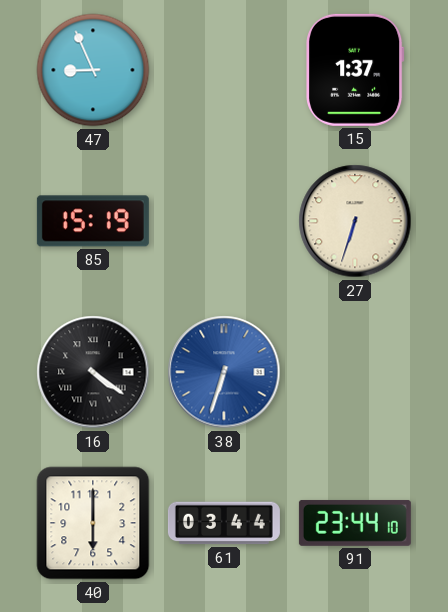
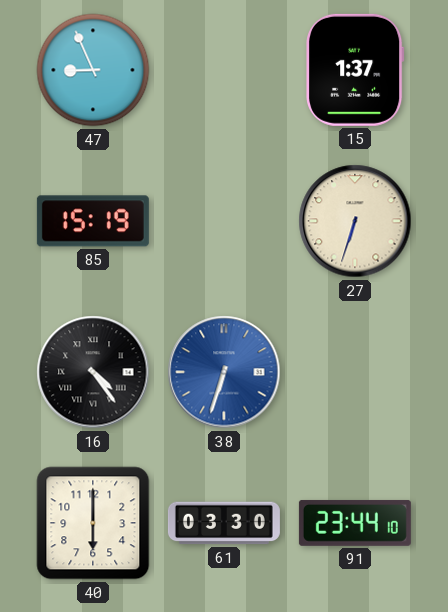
16: 4:21 -> 4:24 (93, 372)
61: 03:44 -> 03:30 (224, 523)
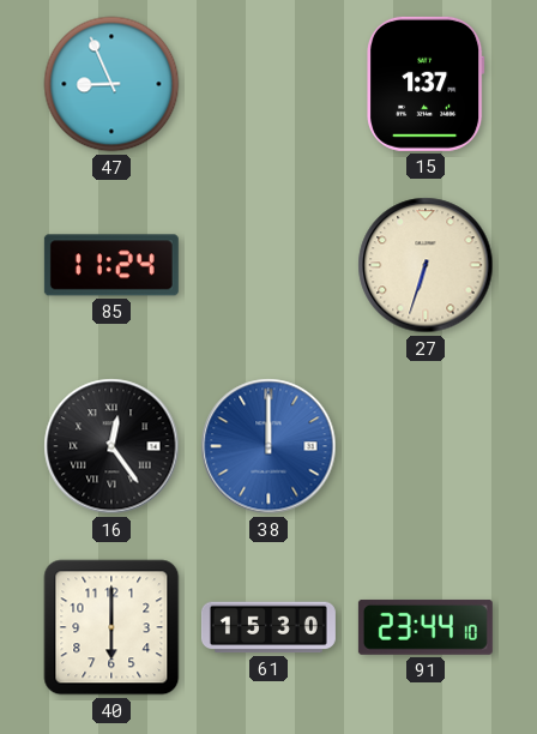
85: 15:19 -> 11:24 (111, 265)
16: 4:24 -> 12:24 (111, 446)
38: 6:33 -> 12:00 (268, 446)
61: 03:30 -> 15:30 (268, 627)
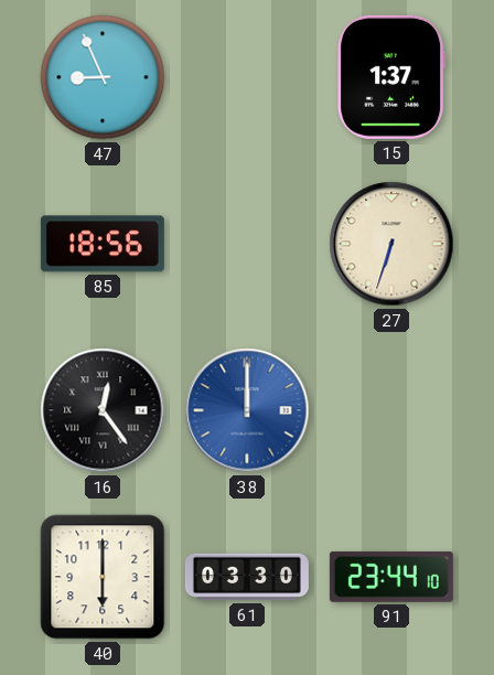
85: 11:24 -> 18:56 (103, 244)
61: 15:30 -> 03:30 (247, 577)
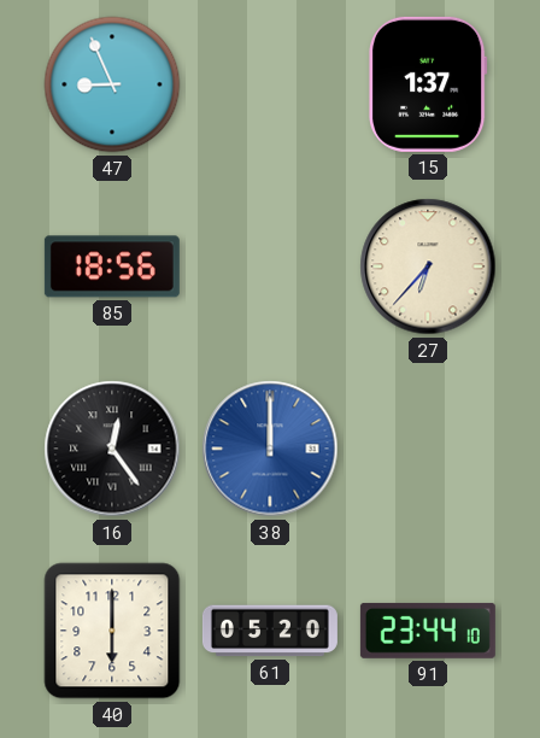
27: 6:33 -> 6:37 (428, 266)
61: 03:30 -> 05:20 (270, 631)
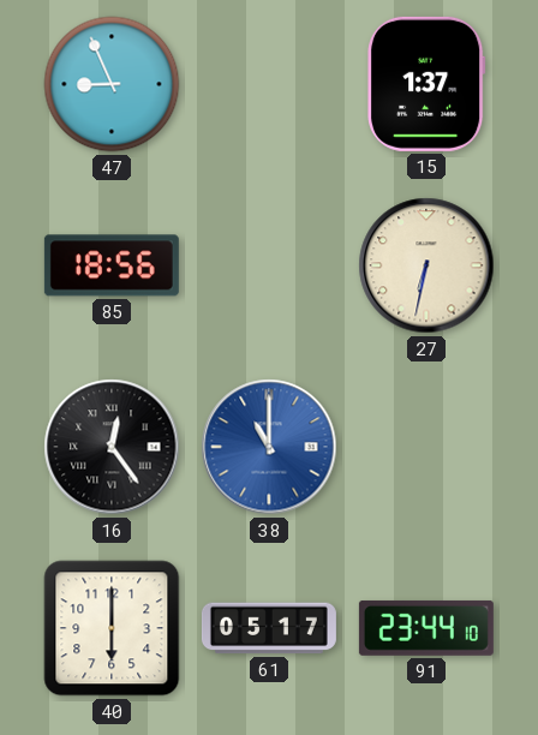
27: 6:37 -> 6:32 (426, 265)
38: 12:00 -> 11:00 (269, 447)
61: 05:20 -> 05:17 (269, 628)
